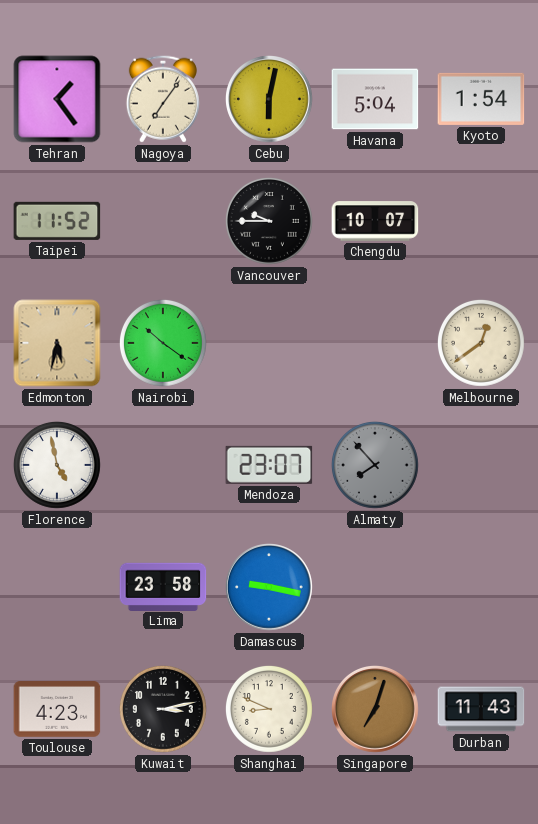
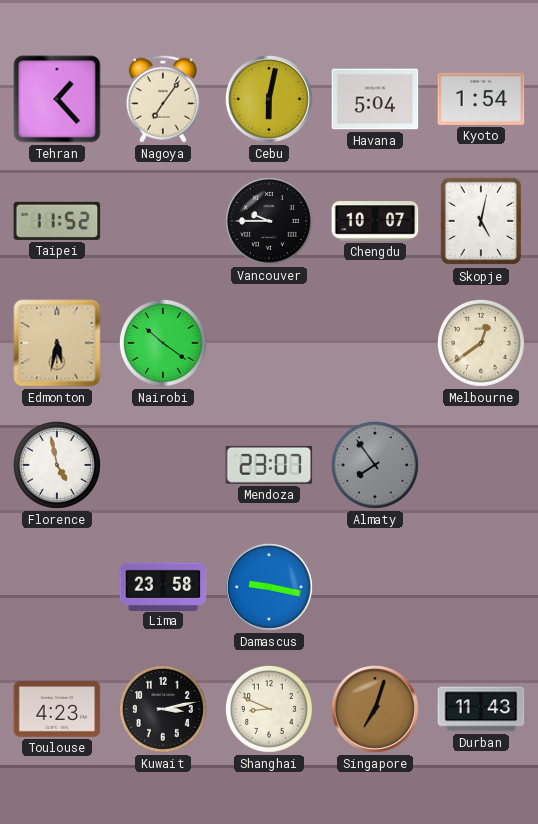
Tehran: 1:24 -> 1:23 (57, 99)
Skopje: none -> 5:02 (481, 221)
Almaty: 7:53 -> 7:54 (375, 465)
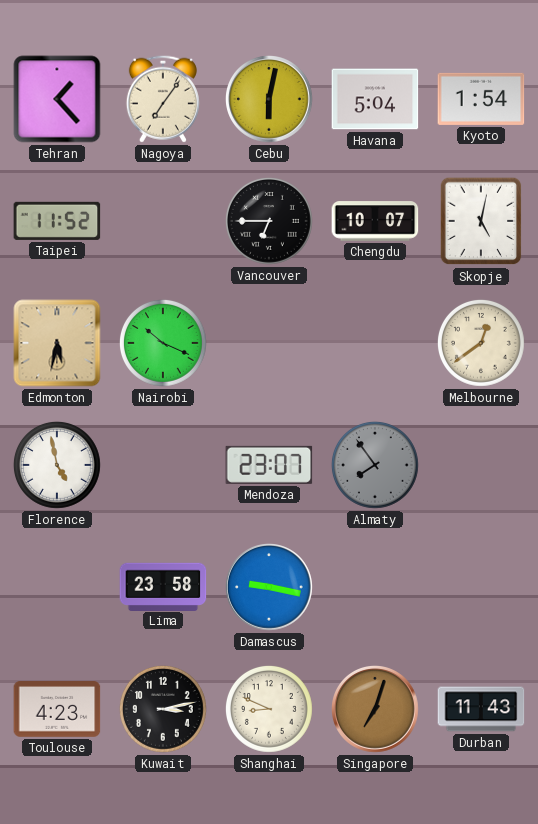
Vancouver: 9:45 -> 6:45 (269, 221)
Nairobi: 10:21 -> 10:19 (163, 343)
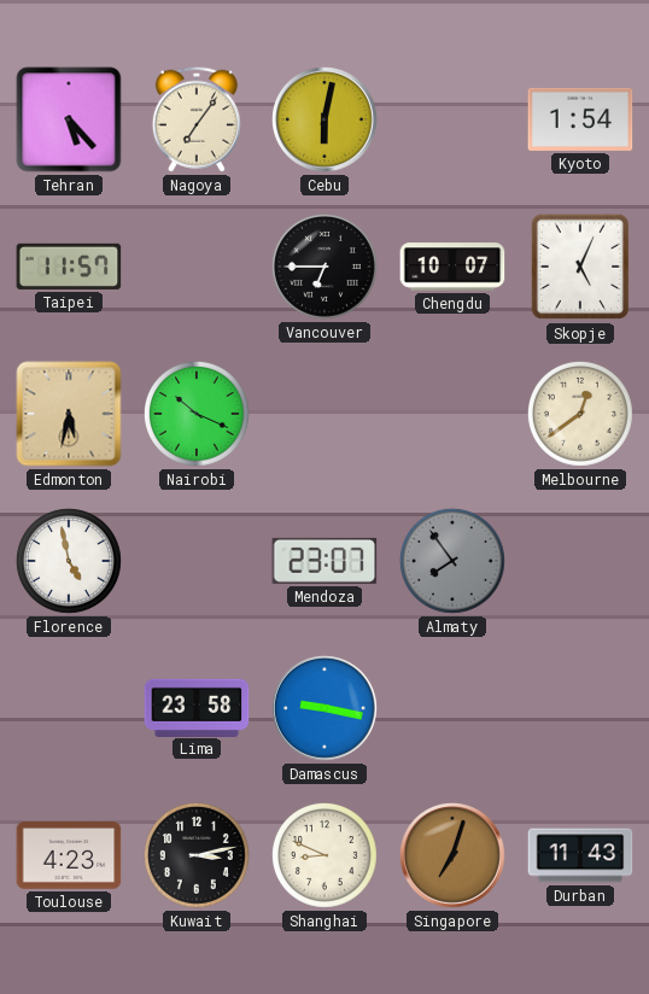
Tehran: 1:23 -> 5:23 (69, 119)
Havana: 5:04 -> none (375, 99)
Taipei: 11:52 -> 11:57 (69, 267)
Skopje: 5:02 -> 5:04 (580, 267)
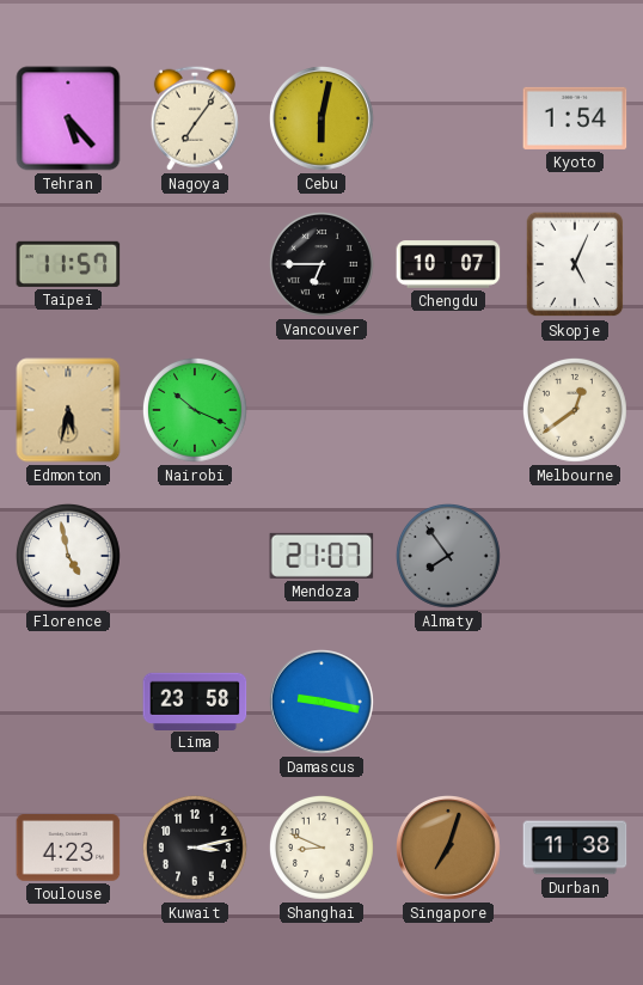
Mendoza: 23:07 -> 21:07 (321, 556)
Durban: 11:43 -> 11:38 (575, 848)
